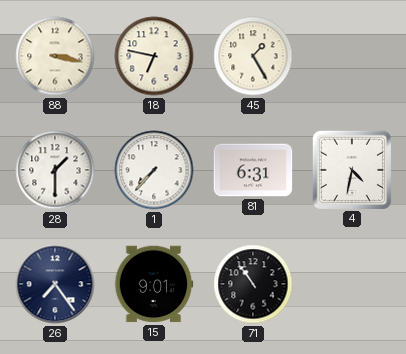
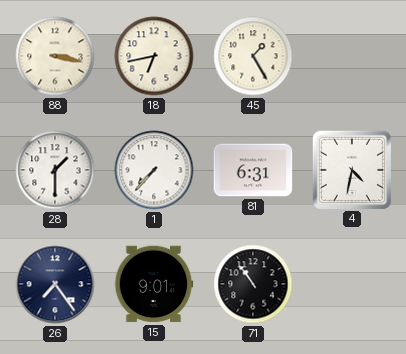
18: 6:47 -> 6:43 (154, 56)
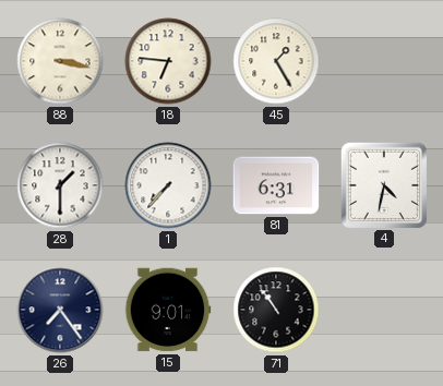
18: 6:43 -> 6:46 (168, 61)
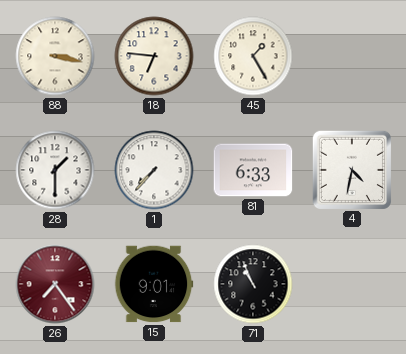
81: 6:31 -> 6:33 (253, 170)
26 dial: navy -> burgundy (55, 284)
71: 10:54 -> 10:56 (253, 284)
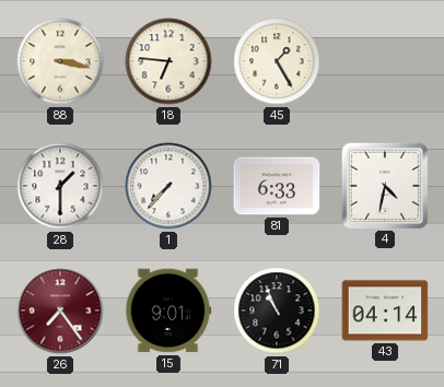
43: none -> 04:14 (385, 310)
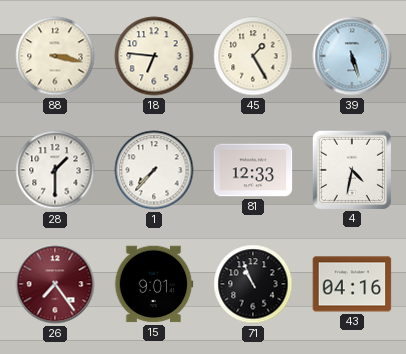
39: none -> 5:27 (352, 56)
81: 6:33 -> 12:33 (253, 170)
43: 04:14 -> 04:16 (352, 284)
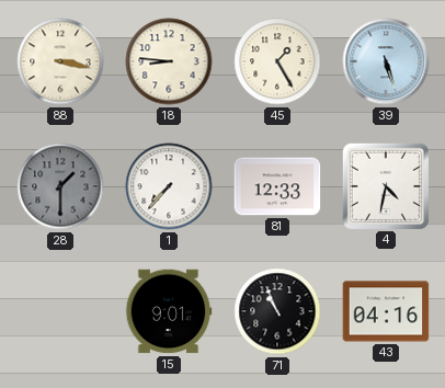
18: 6:46 -> 8:46 (169, 61)
28 dial: white -> grey (60, 186)
26: 7:24 -> none (55, 284)
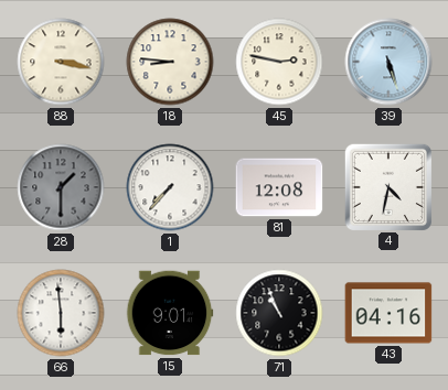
45: 1:25 -> 2:47 (279, 62)
81: 12:33 -> 12:08 (279, 187)
66: none -> 5:59 (61, 313)
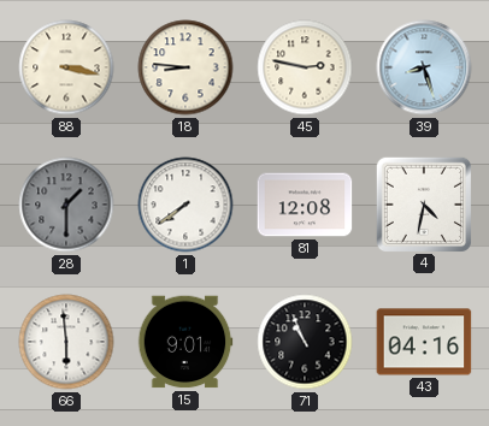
39: 5:27 -> 8:27 (424, 67)
1: 7:37 -> 7:39 (185, 205)
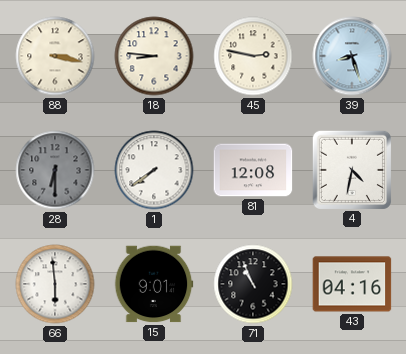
28: 1:30 -> 6:30 (55, 170)
